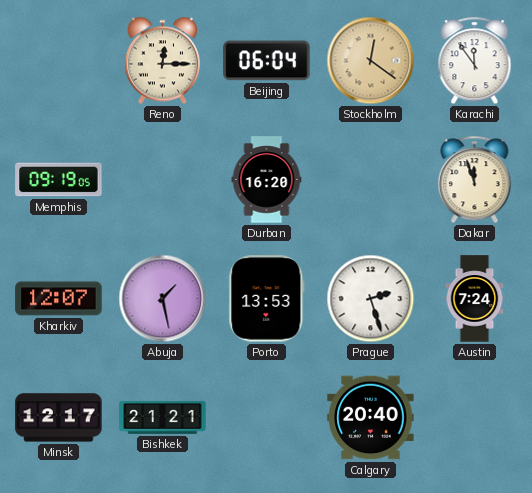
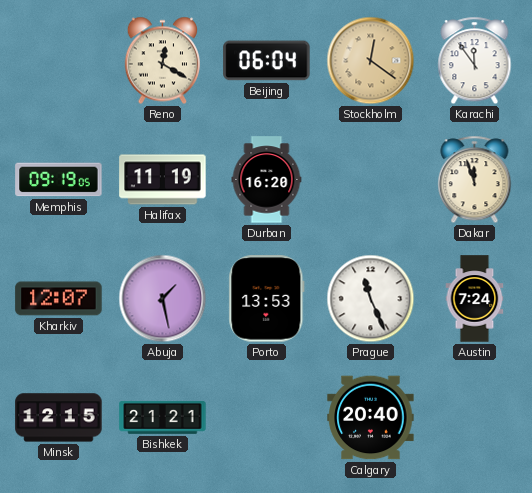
Reno: 12:15 -> 12:20 (162, 61)
Halifax: none -> 11:19 (163, 180)
Prague: 2:27 -> 11:26 (371, 299)
Minsk: 12:17 -> 12:15 (59, 418)
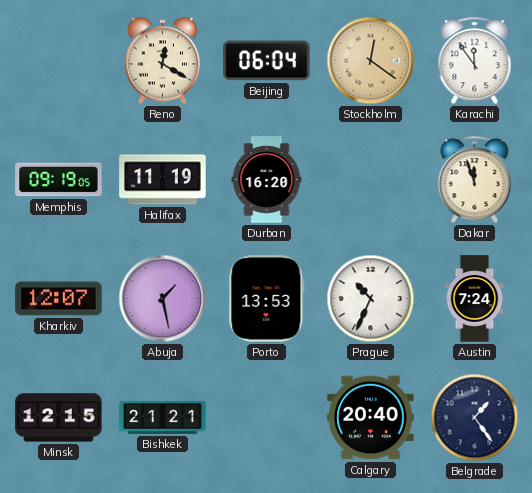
Prague: 11:26 -> 10:34 (371, 299)
Belgrade: none -> 1:24 (475, 418)
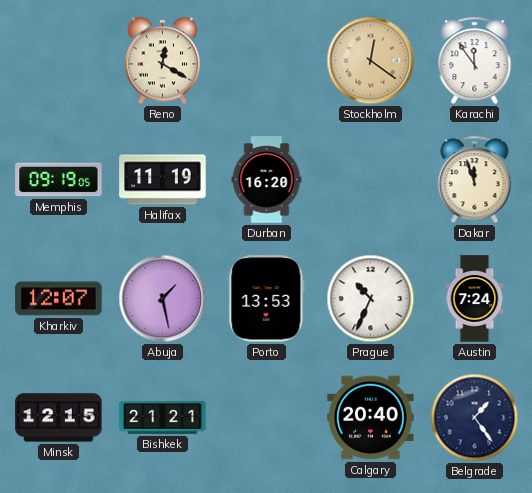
Beijing: 06:04 -> none (267, 61)
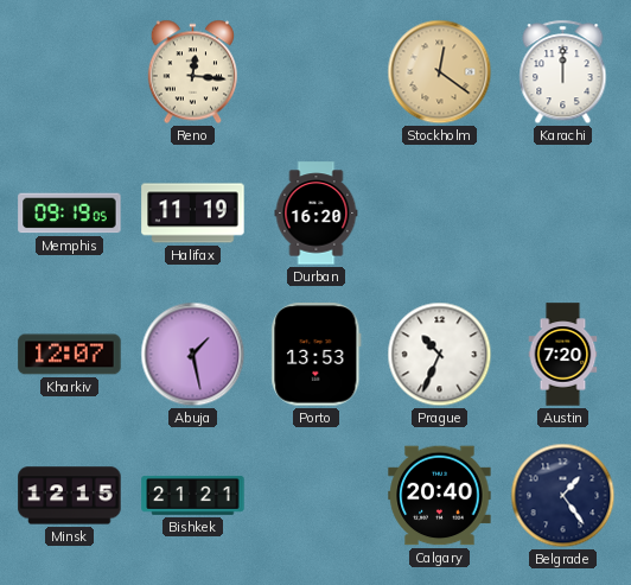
Reno: 12:20 -> 12:16 (192, 72)
Karachi: 11:54 -> 12:00 (563, 72)
Dakar: 11:57 -> none (475, 180)
Austin: 7:24 -> 7:20 (563, 355)
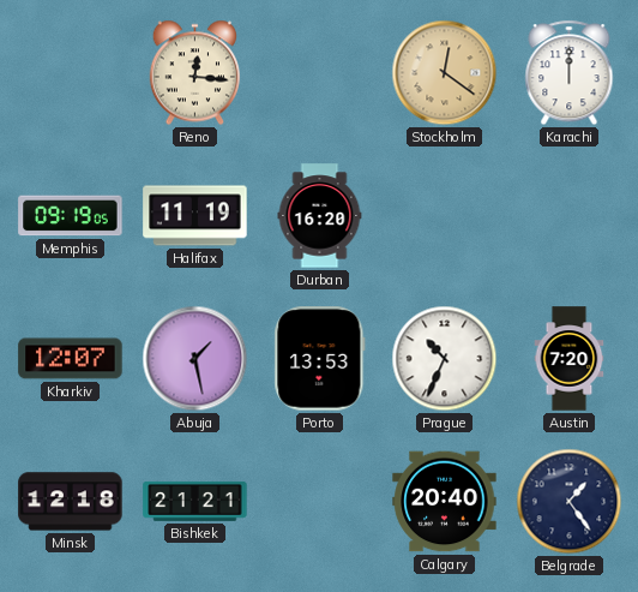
Minsk: 12:15 -> 12:18 (71, 502)
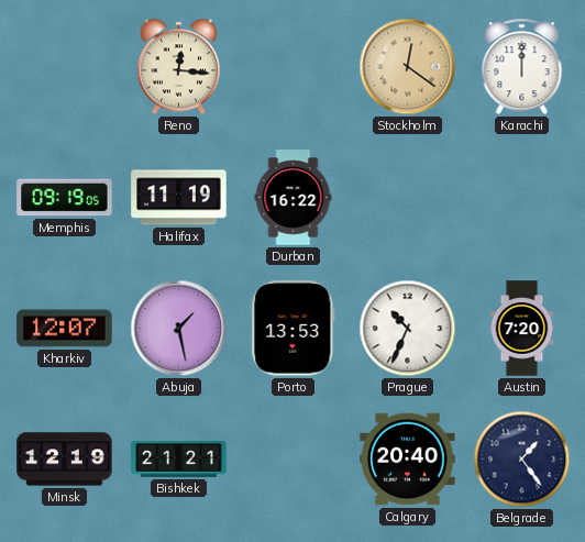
Durban: 16:20 -> 16:22 (294, 198)
Minsk: 12:18 -> 12:19 (65, 460)
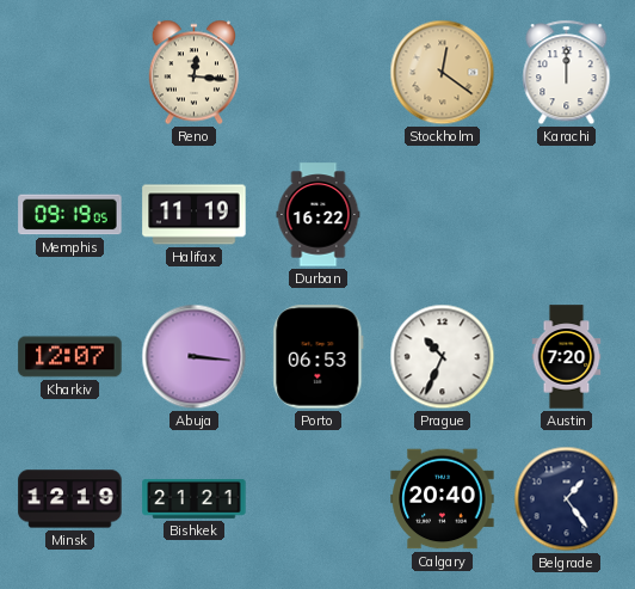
Abuja: 1:28 -> 3:16 (195, 357)
Porto: 13:53 -> 06:53 (319, 357)
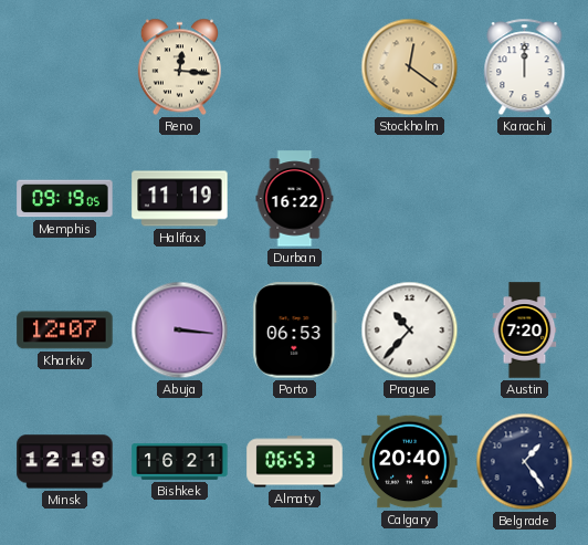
Prague: 10:34 -> 10:37 (410, 331)
Bishkek: 21:21 -> 16:21 (180, 461)
Almaty: none -> 06:53 (295, 462)
